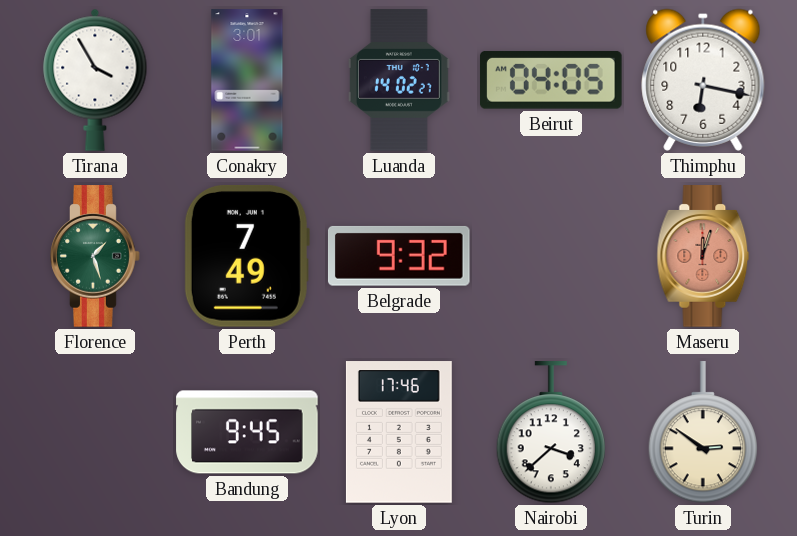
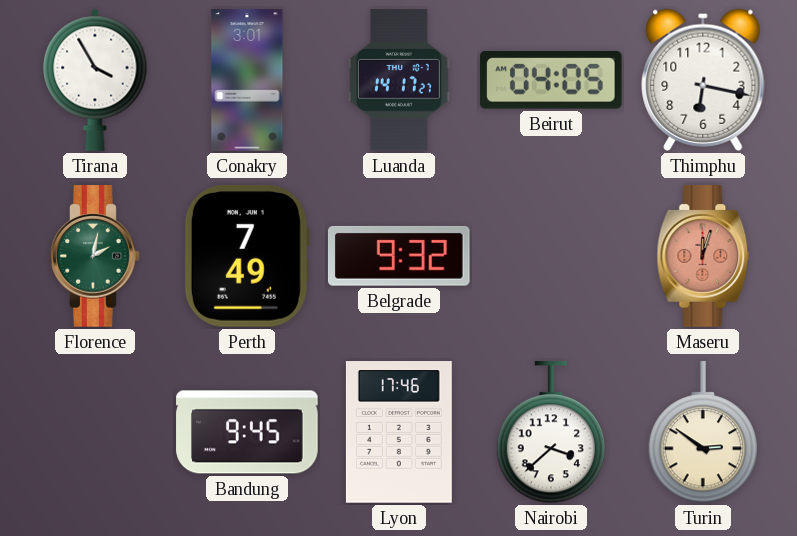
Luanda: 14:02 -> 14:17 (399, 80)
Florence: 1:27 -> 2:02 (95, 256)
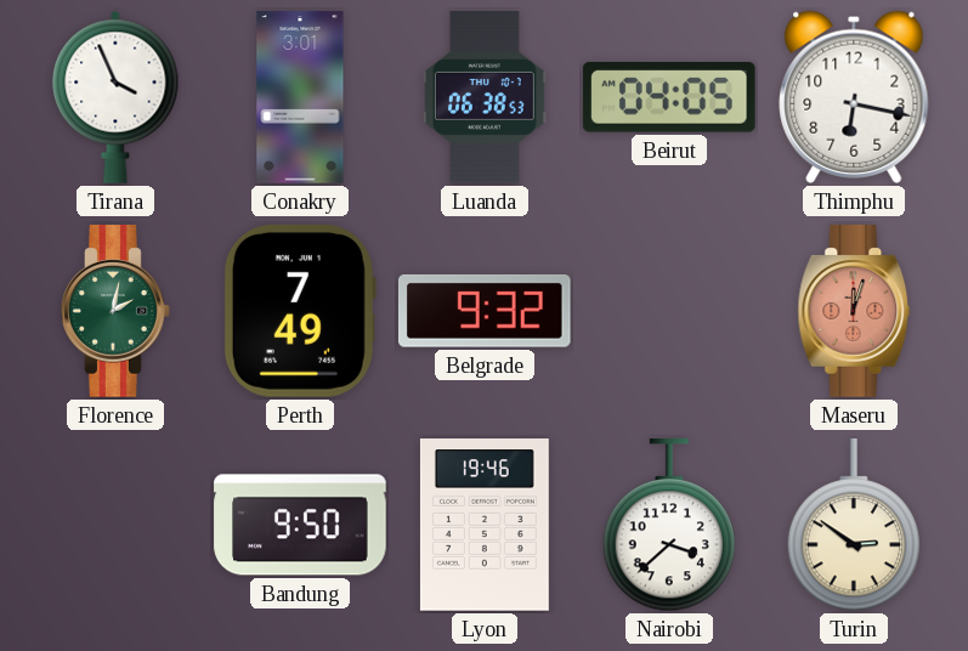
Tirana: 3:55 -> 3:56 (115, 97)
Luanda: 14:17 -> 06:38 (485, 97)
Bandung: 9:45 -> 9:50 (300, 525)
Lyon: 17:46 -> 19:46 (485, 525)
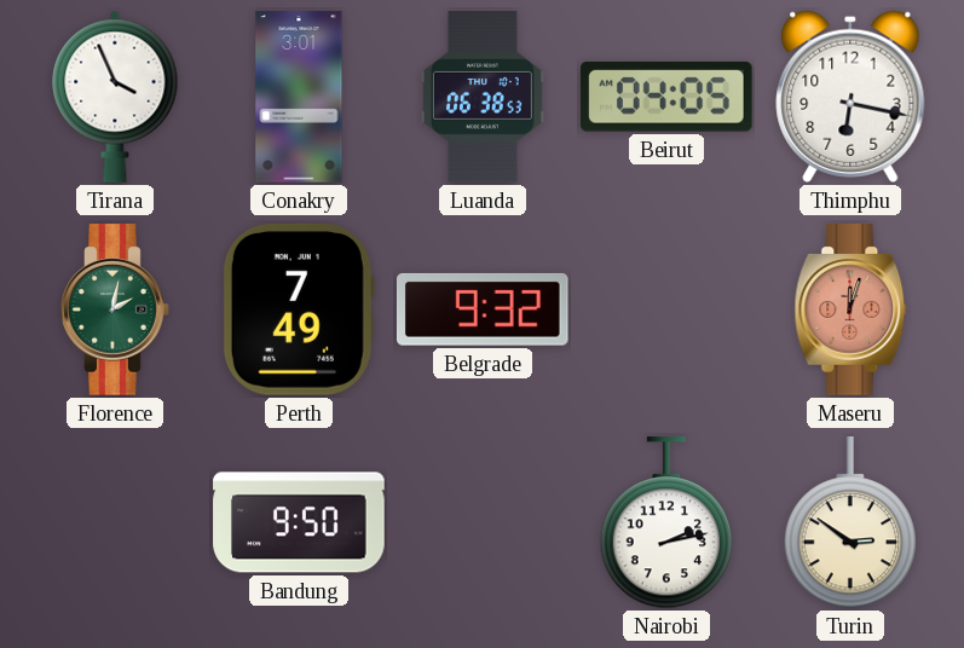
Lyon: 19:46 -> none (485, 525)
Nairobi: 3:38 -> 2:13 (666, 523)
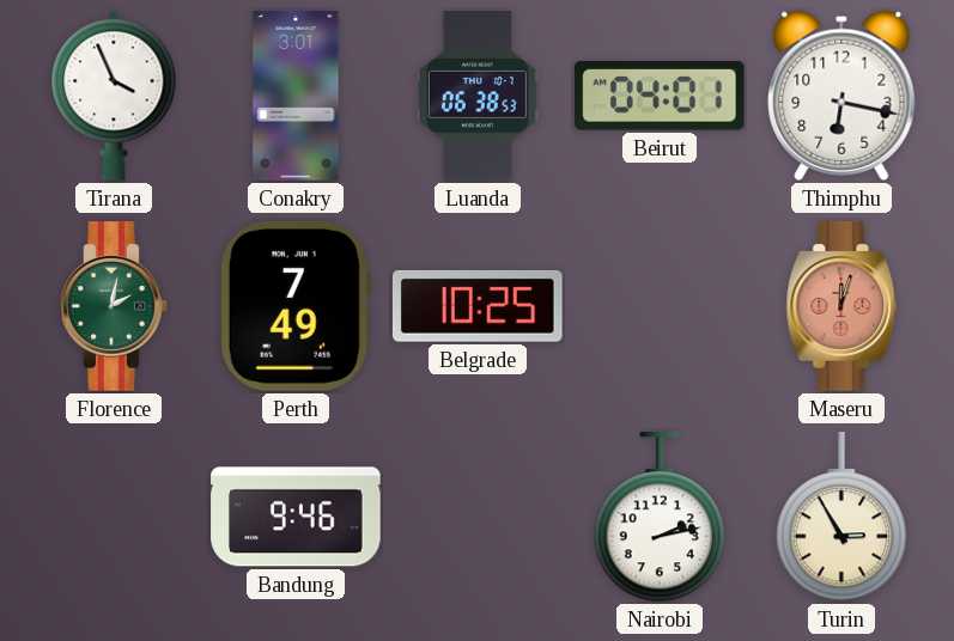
Beirut: 04:05 -> 04:01 (660, 96)
Belgrade: 9:32 -> 10:25 (478, 306)
Bandung: 9:50 -> 9:46 (296, 517)
Turin: 2:51 -> 2:55 (841, 518)
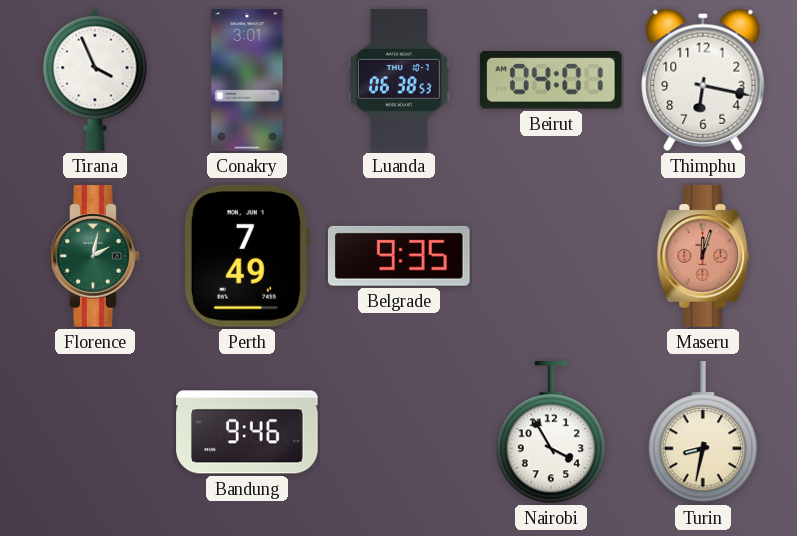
Belgrade: 10:25 -> 9:35 (399, 256)
Nairobi: 2:13 -> 3:55 (551, 433)
Turin: 2:55 -> 8:32 (703, 433)
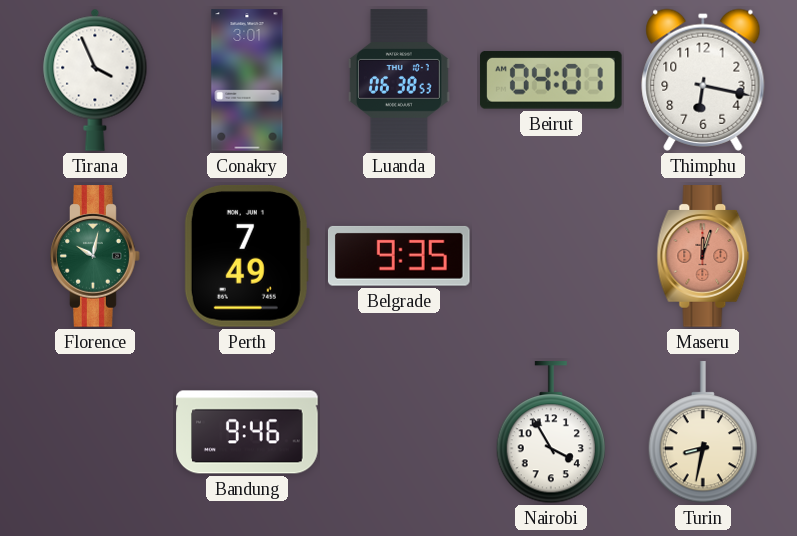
Florence: 2:02 -> 10:02 (95, 256)
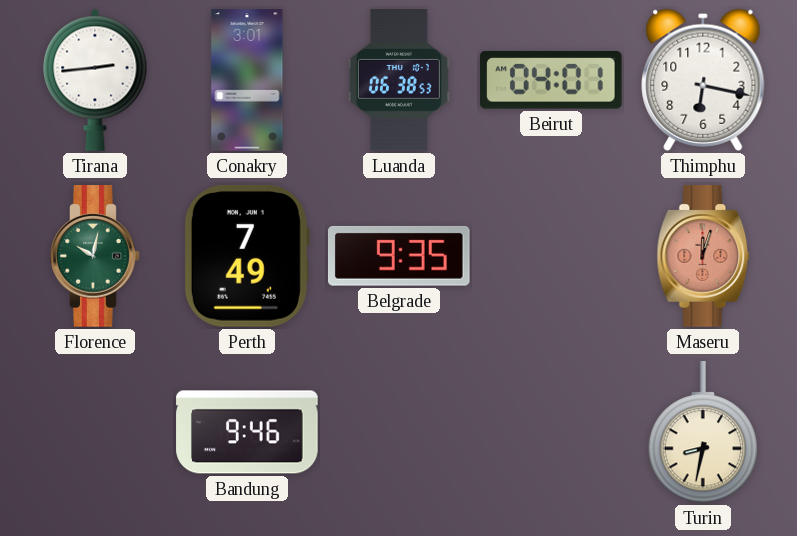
Tirana: 3:56 -> 2:44 (95, 80)
Nairobi: 3:55 -> none (551, 433)
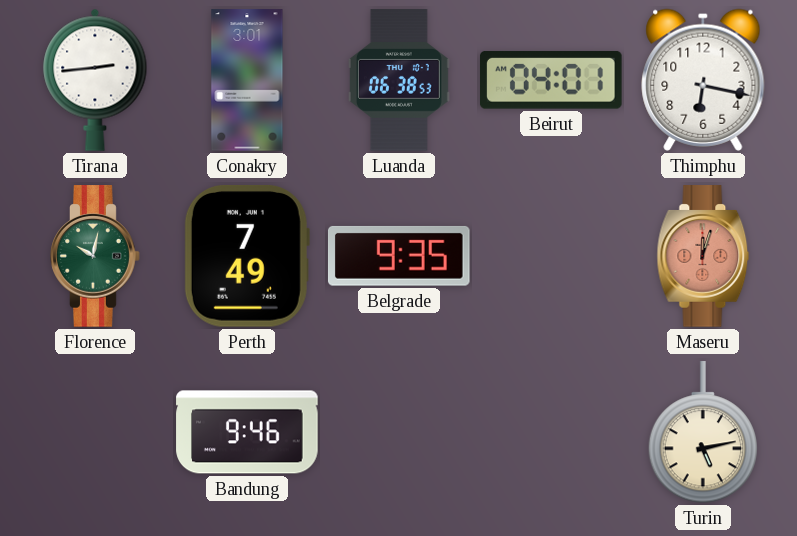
Turin: 8:32 -> 5:13 (703, 433)
